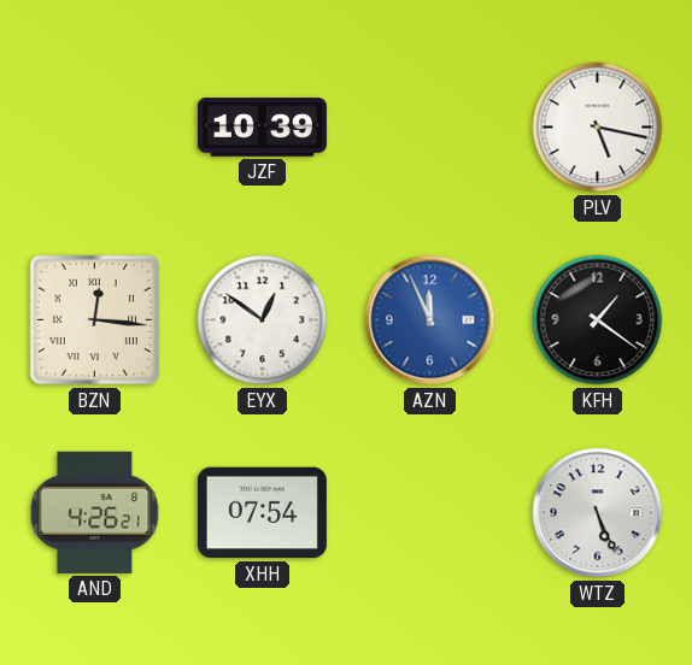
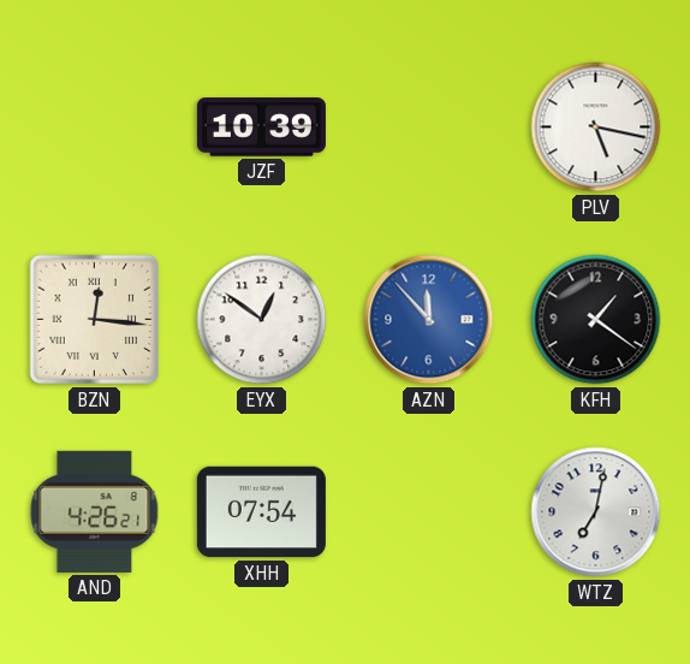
AZN: 11:56 -> 11:53 (429, 320)
WTZ: 5:26 -> 7:02 (596, 512)
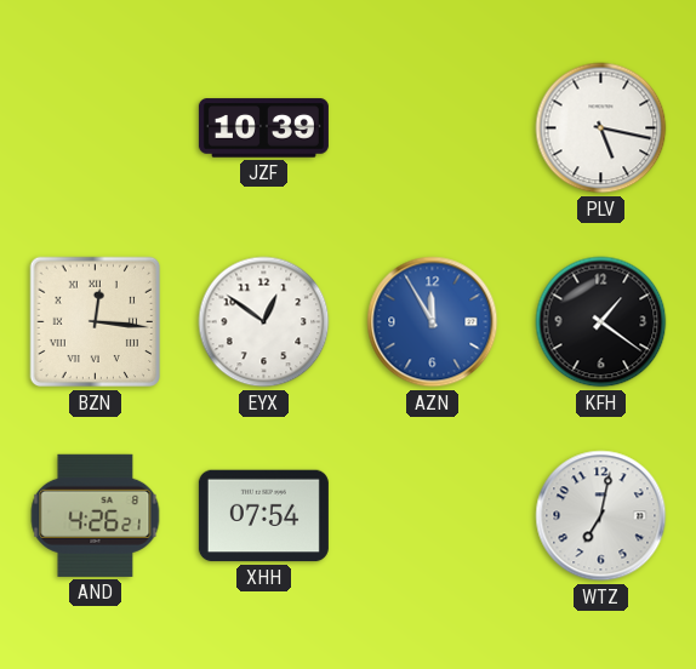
AZN: 11:53 -> 11:55 (433, 322)
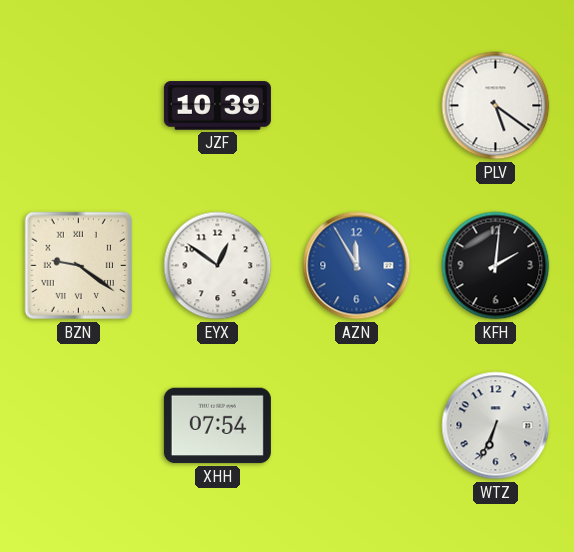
PLV: 5:17 -> 5:21 (496, 106)
BZN: 12:16 -> 9:21 (79, 266)
KFH: 1:21 -> 2:01 (496, 266)
AND: 4:26 -> none (96, 515)
WTZ: 7:02 -> 6:34 (496, 426)
